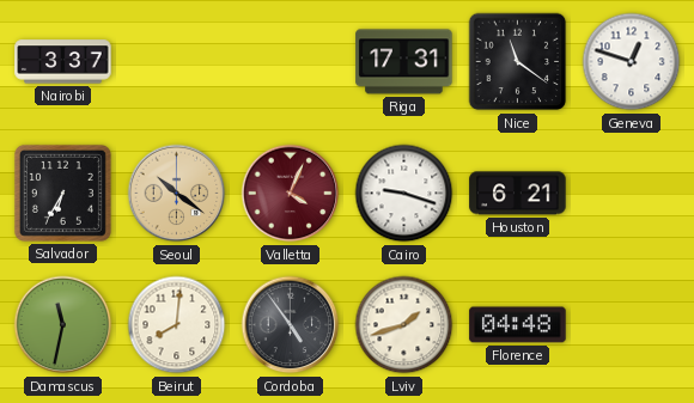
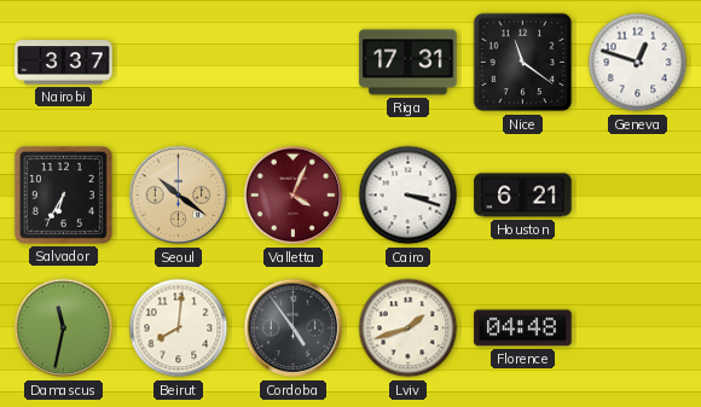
Cairo: 9:18 -> 3:18 (409, 196)
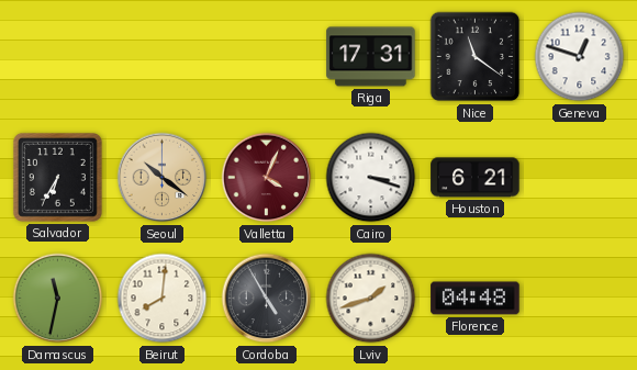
Nairobi: 3:37 -> none (64, 63)
Cordoba: 4:54 -> 4:55 (267, 299)
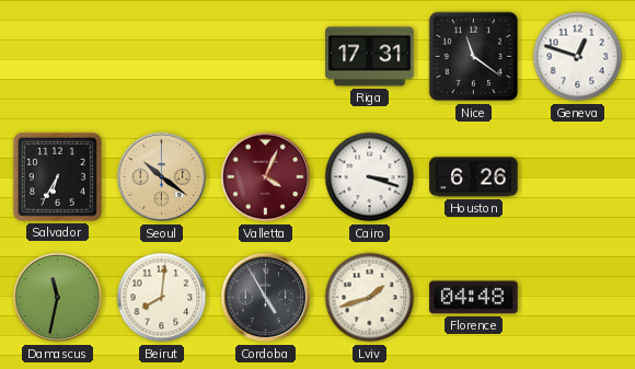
Houston: 6:21 -> 6:26 (474, 177)
